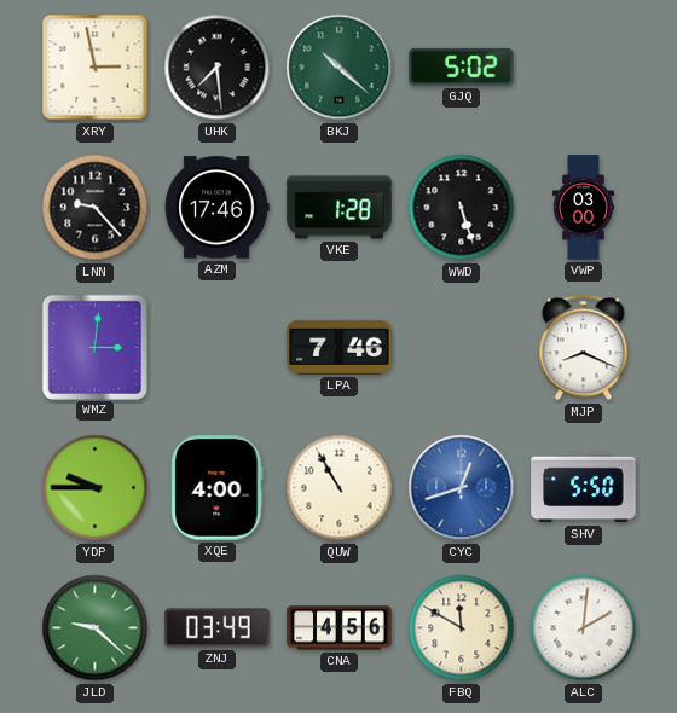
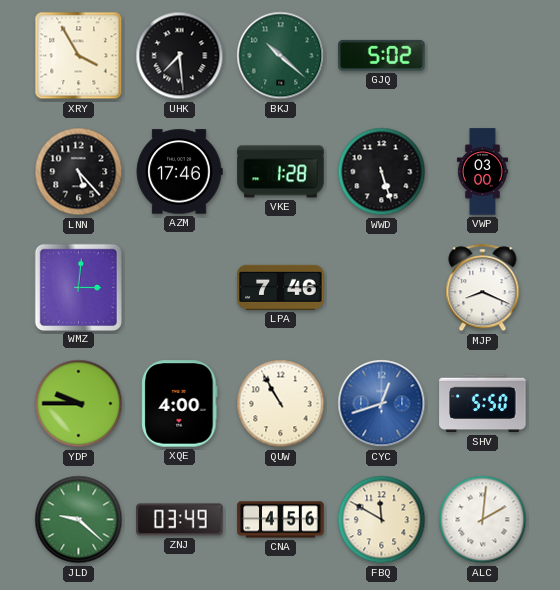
XRY: 2:58 -> 3:55 (79, 56)
LNN: 9:23 -> 5:23 (79, 172)
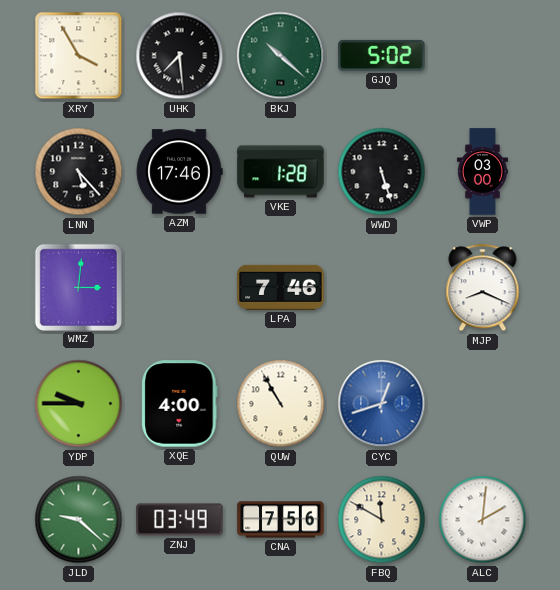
SHV: 5:50 -> none (483, 404)
CNA: 4:56 -> 7:56 (281, 520)
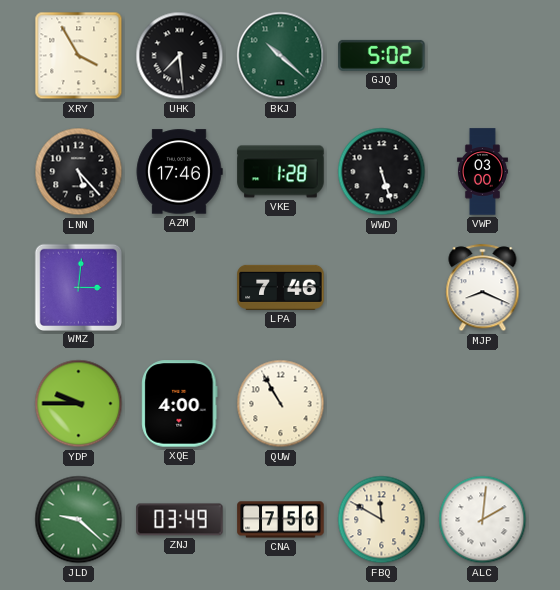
CYC: 12:42 -> none (382, 404)
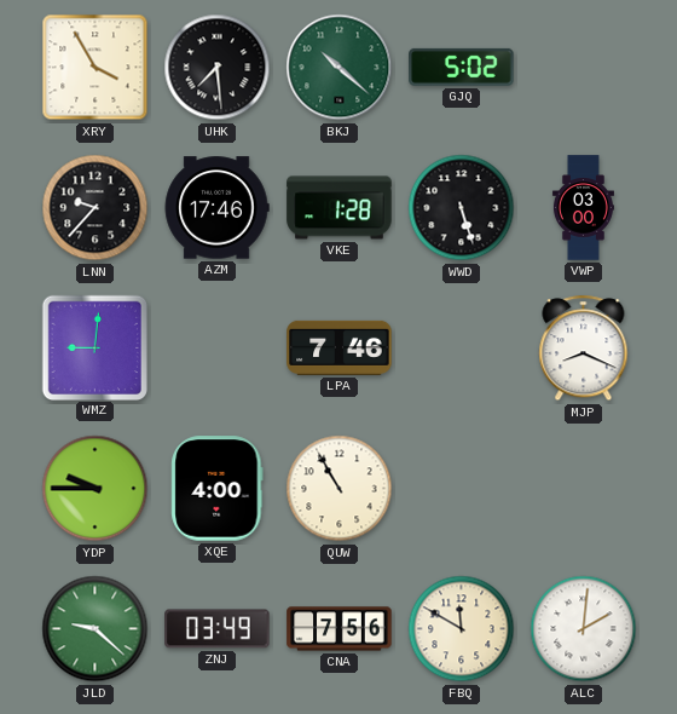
LNN: 5:23 -> 9:37 (96, 208)
WMZ: 3:01 -> 9:01 (94, 347)
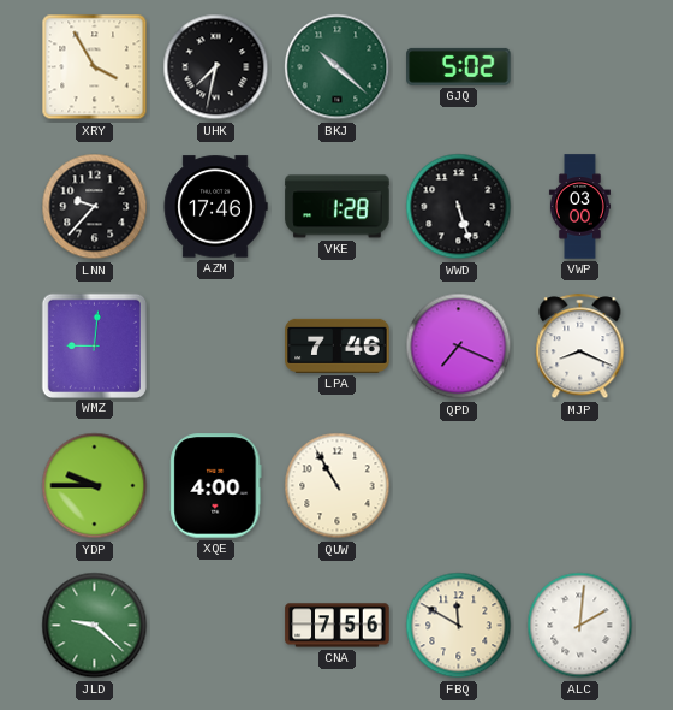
UHK: 7:29 -> 7:32 (216, 67)
QPD: none -> 7:19 (459, 347)
ZNJ: 03:49 -> none (218, 629)
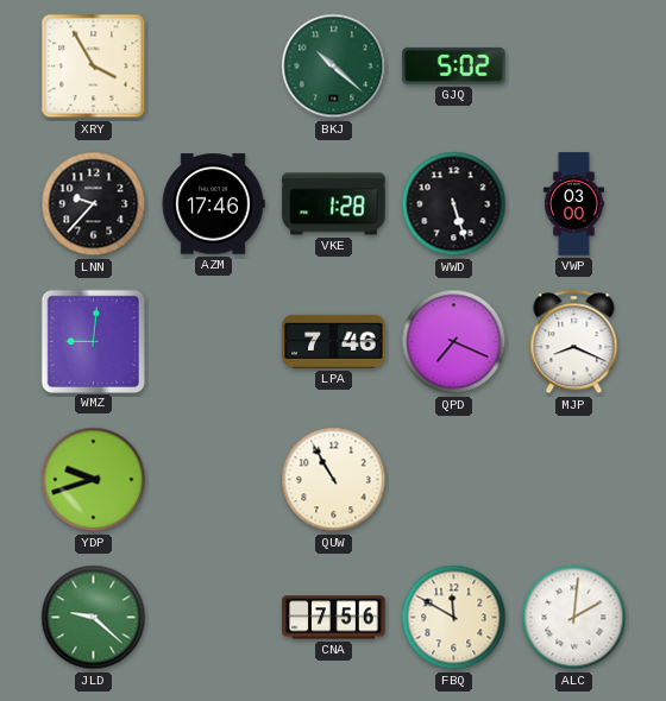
UHK: 7:32 -> none (216, 67)
YDP: 9:45 -> 9:42 (94, 480)
XQE: 4:00 -> none (216, 486)
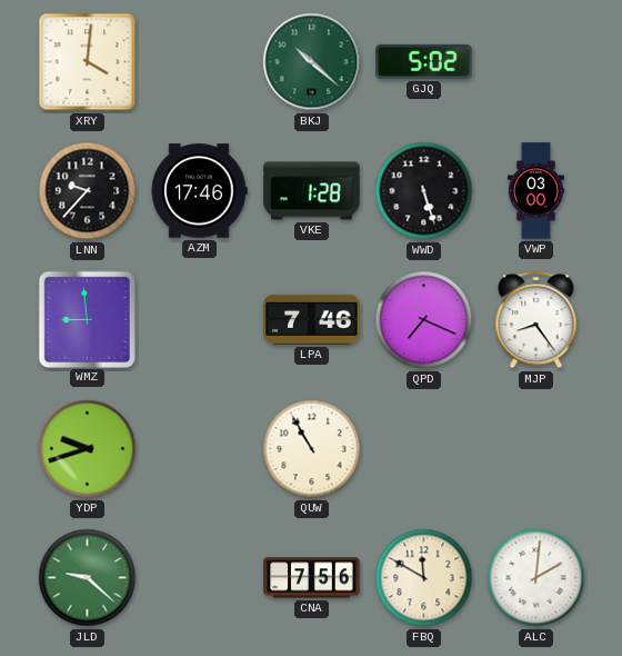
XRY: 3:55 -> 4:01 (88, 62)
WMZ: 9:01 -> 8:59 (87, 319)
MJP: 8:19 -> 8:24 (536, 320)
